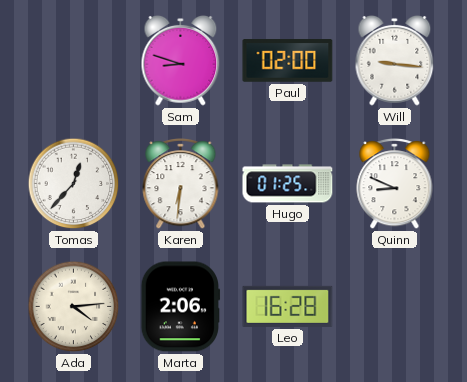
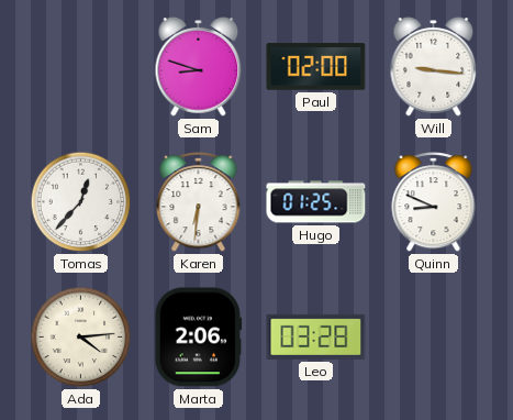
Leo: 16:28 -> 03:28 (316, 336)
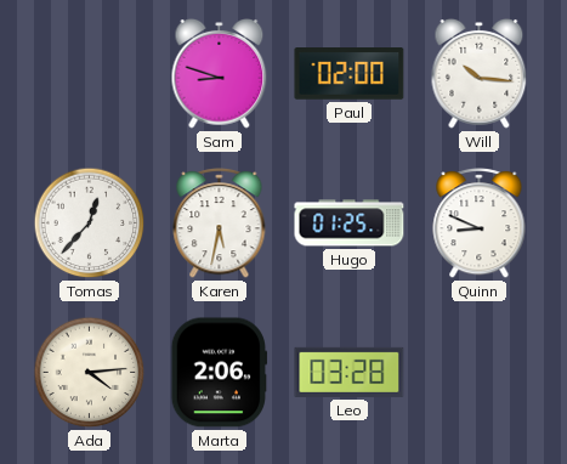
Will: 9:16 -> 10:16 (480, 73)
Karen: 6:31 -> 5:32 (220, 223)
